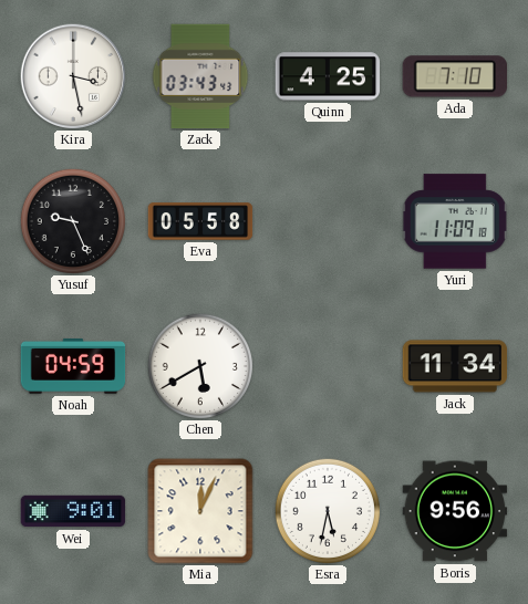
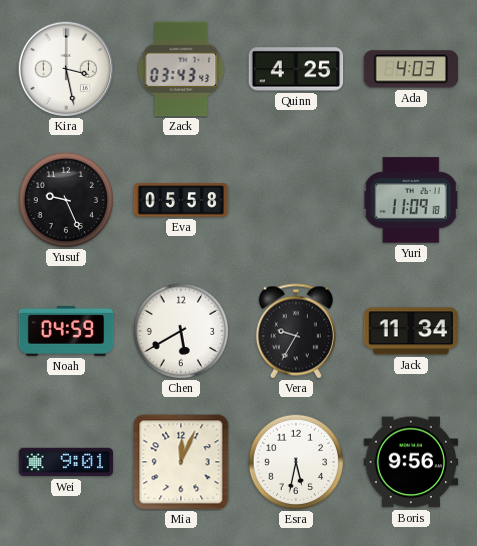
Ada: 7:10 -> 4:03 (410, 69)
Vera: none -> 9:35 (296, 331)
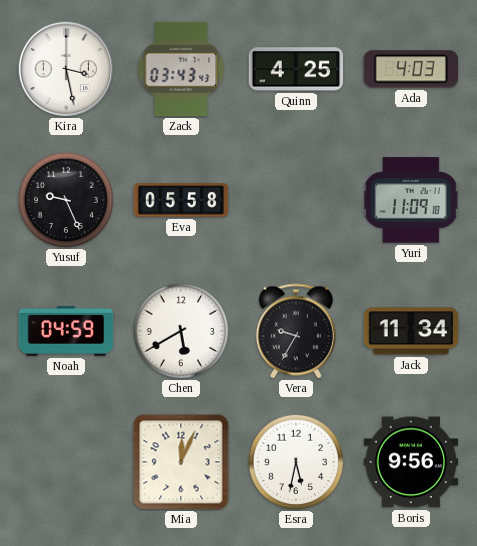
Wei: 9:01 -> none (66, 462)
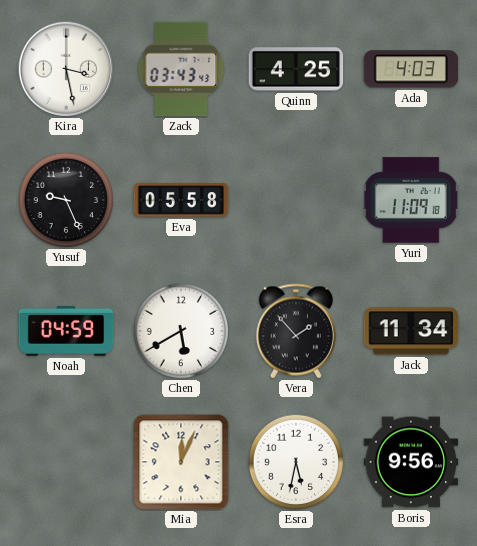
Vera: 9:35 -> 1:53 (296, 331)
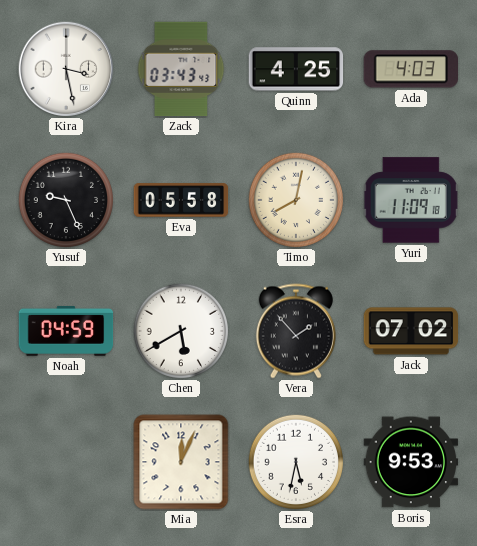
Timo: none -> 8:02 (295, 199)
Jack: 11:34 -> 07:02 (411, 331)
Boris: 9:56 -> 9:53 (411, 462)
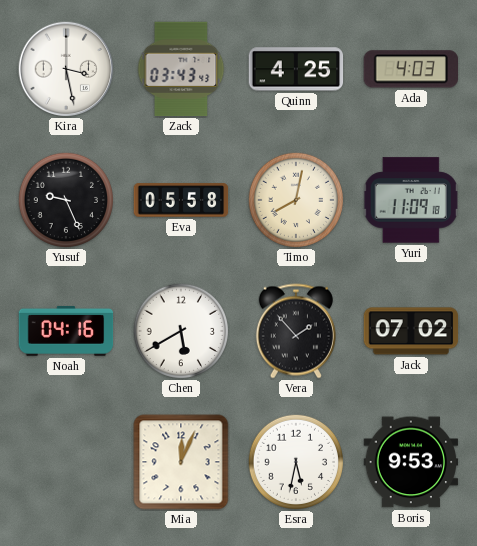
Noah: 04:59 -> 04:16 (66, 331)
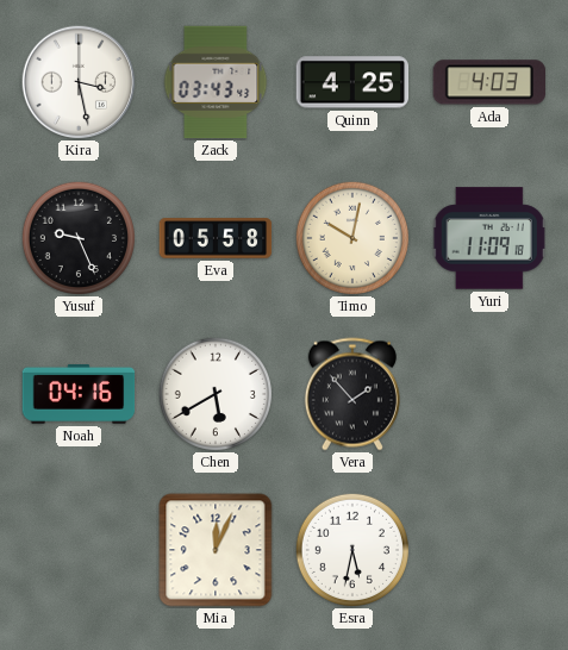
Timo: 8:02 -> 10:02 (351, 237)
Jack: 07:02 -> none (411, 331)
Boris: 9:53 -> none (411, 462)
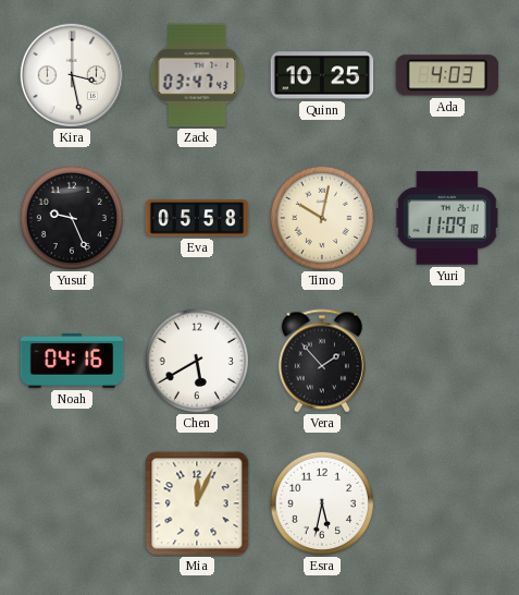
Zack: 03:43 -> 03:47 (197, 75)
Quinn: 4:25 -> 10:25 (322, 75)
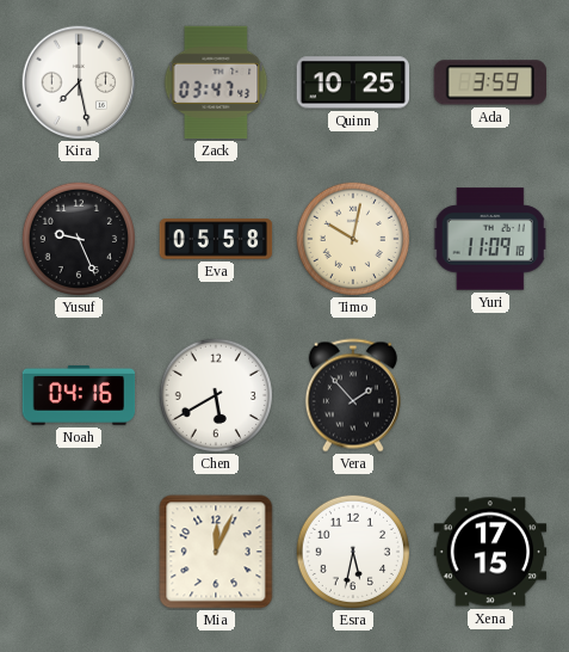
Kira: 3:28 -> 7:28 (79, 82)
Ada: 4:03 -> 3:59 (489, 82)
Xena: none -> 17:15 (490, 552)
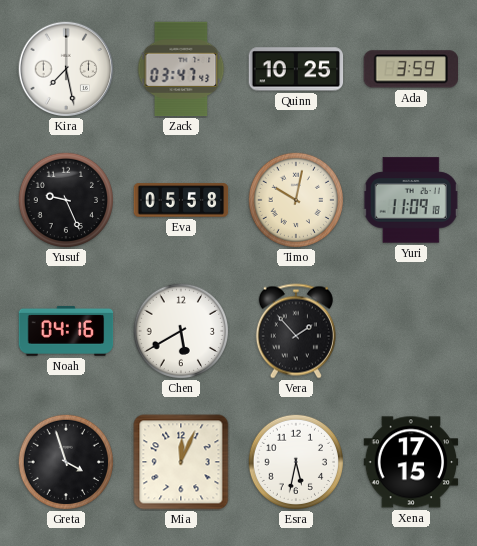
Greta: none -> 3:57 (65, 461)
